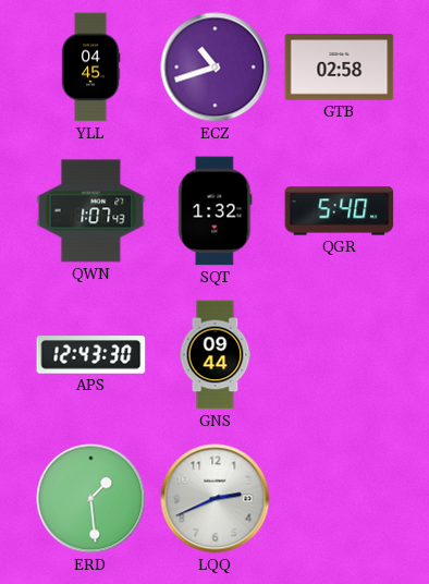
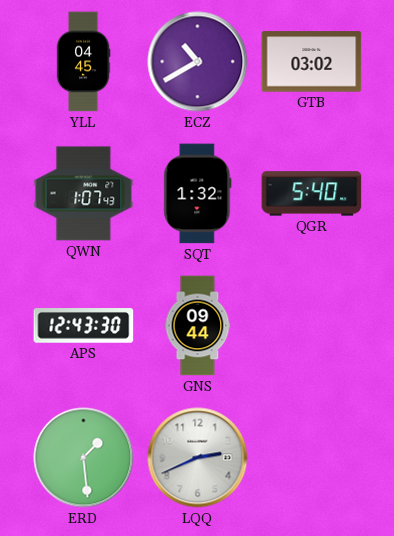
ECZ: 10:42 -> 10:40 (198, 62)
GTB: 02:58 -> 03:02 (312, 62)
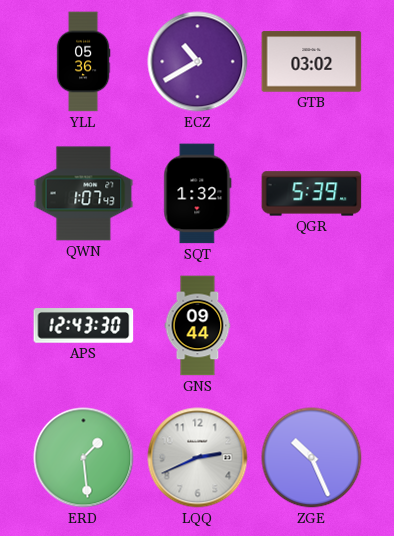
YLL: 04:45 -> 05:36 (83, 62)
QGR: 5:40 -> 5:39 (312, 194)
ZGE: none -> 10:26 (312, 458)
